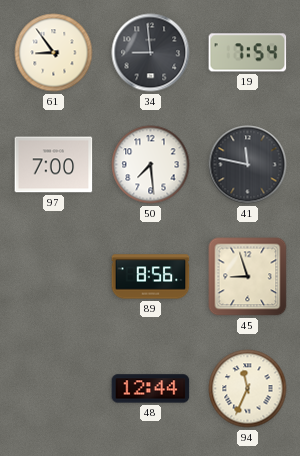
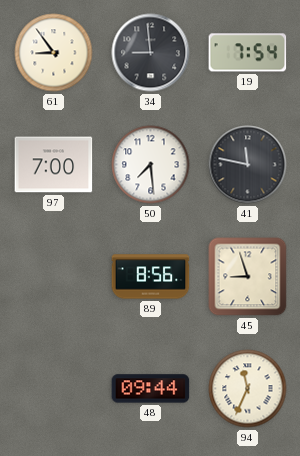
48: 12:44 -> 09:44 (151, 389)
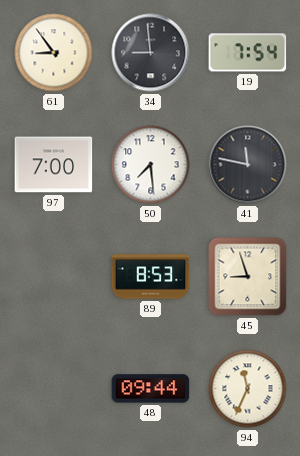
89: 8:56 -> 8:53 (151, 277)
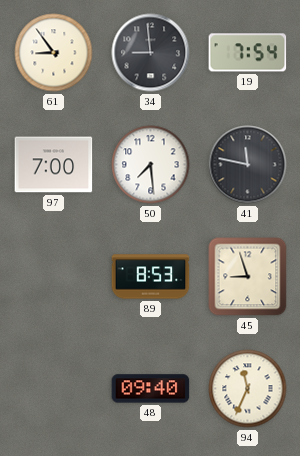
48: 09:44 -> 09:40 (151, 389)
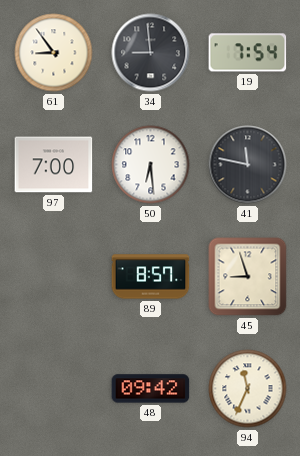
50: 7:29 -> 6:29 (151, 165)
89: 8:53 -> 8:57 (151, 277)
48: 09:40 -> 09:42 (151, 389)
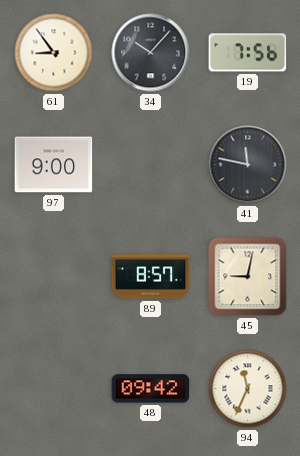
34: 8:59 -> 10:07 (151, 53)
19: 7:54 -> 7:56 (248, 53)
97: 7:00 -> 9:00 (54, 165)
50: 6:29 -> none (151, 165)
45: 8:57 -> 9:02 (248, 277)
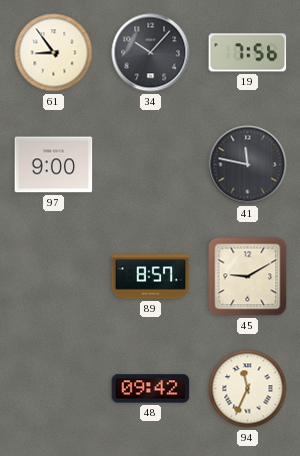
45: 9:02 -> 9:10 (248, 277)
